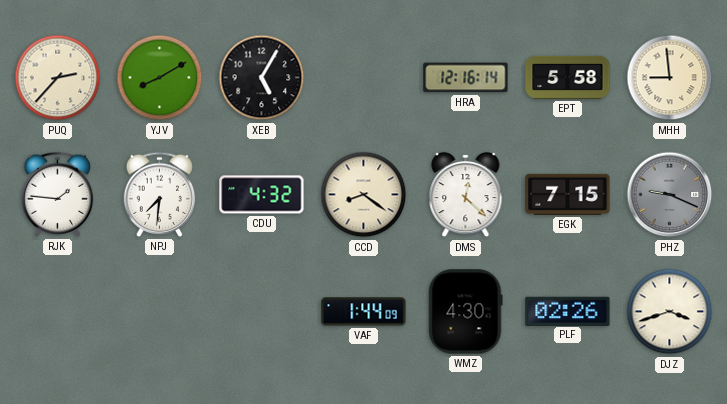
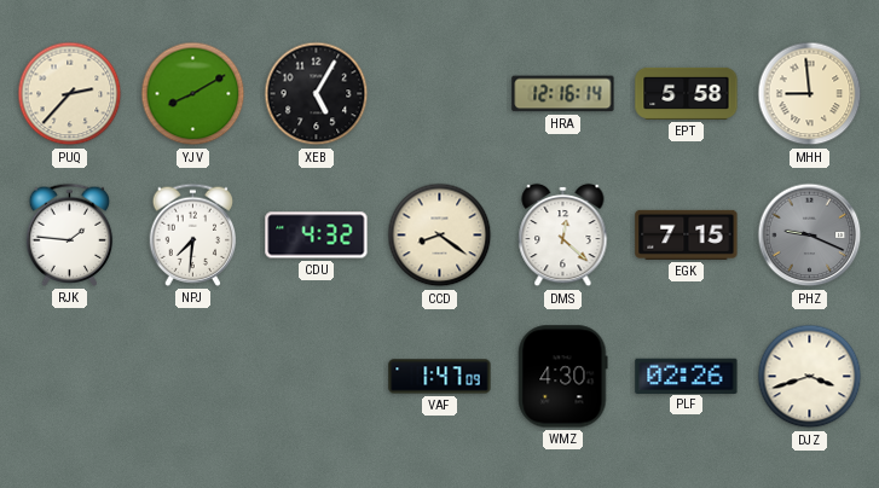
VAF: 1:44 -> 1:47 (440, 377)
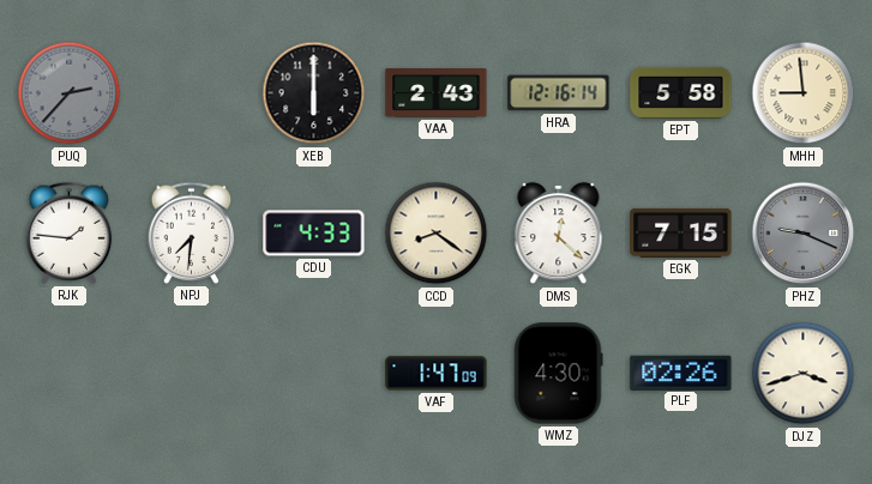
PUQ dial: cream -> grey (70, 93)
YJV: 8:10 -> none (193, 94)
XEB: 5:05 -> 6:00 (314, 93)
VAA: none -> 2:43 (437, 93)
CDU: 4:32 -> 4:33 (314, 234)
